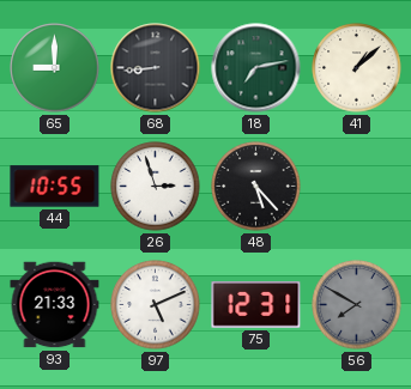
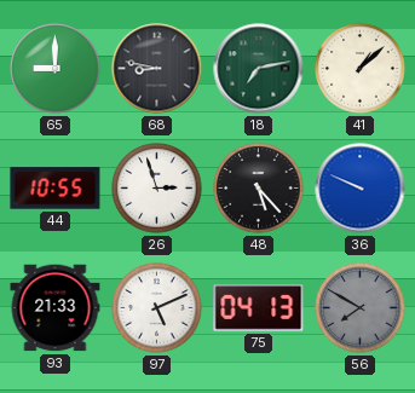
68: 8:44 -> 8:47 (157, 69)
36: none -> 9:49 (361, 189)
75: 12:31 -> 04:13 (259, 308)
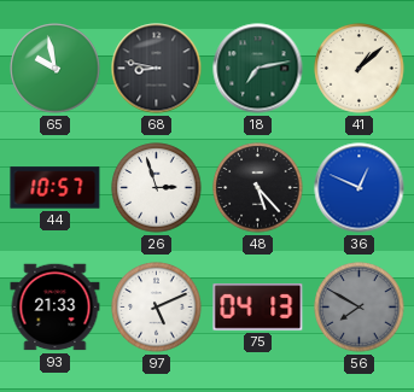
65: 9:00 -> 9:58 (56, 69)
44: 10:55 -> 10:57 (56, 188)
36: 9:49 -> 12:49 (360, 188)
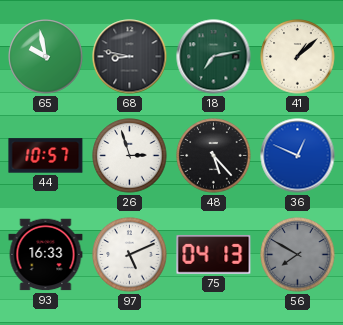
93: 21:33 -> 16:33 (46, 255)
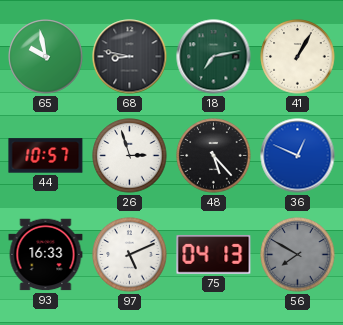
41: 1:08 -> 1:05 (298, 57)
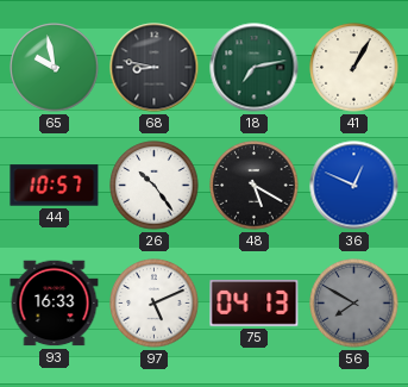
26: 2:57 -> 10:24 (155, 186)
48: 5:23 -> 5:20 (255, 186)
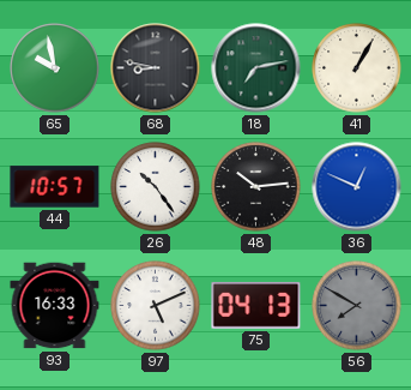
48: 5:20 -> 10:14 (256, 187)
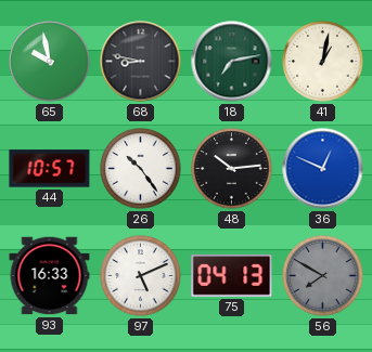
41: 1:05 -> 1:02 (323, 62)
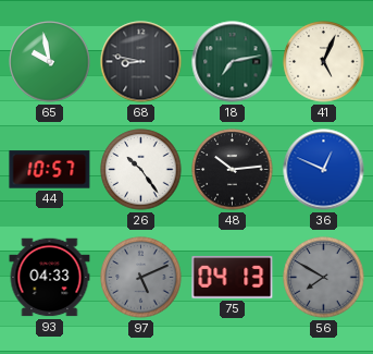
41: 1:02 -> 5:04 (324, 62)
93: 16:33 -> 04:33 (50, 278)
97 dial: white -> grey (141, 278)
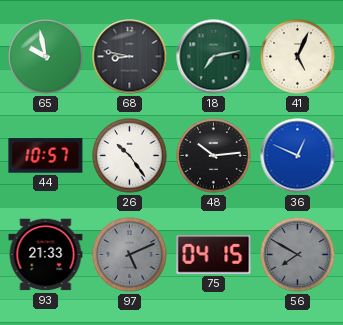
93: 04:33 -> 21:33 (46, 255)
75: 04:13 -> 04:15 (214, 255)
